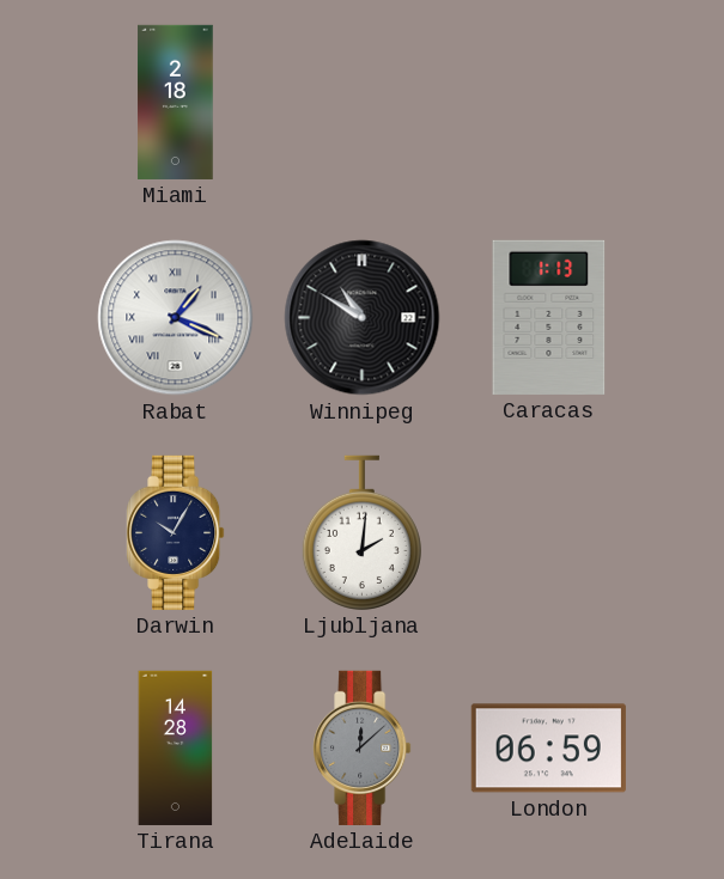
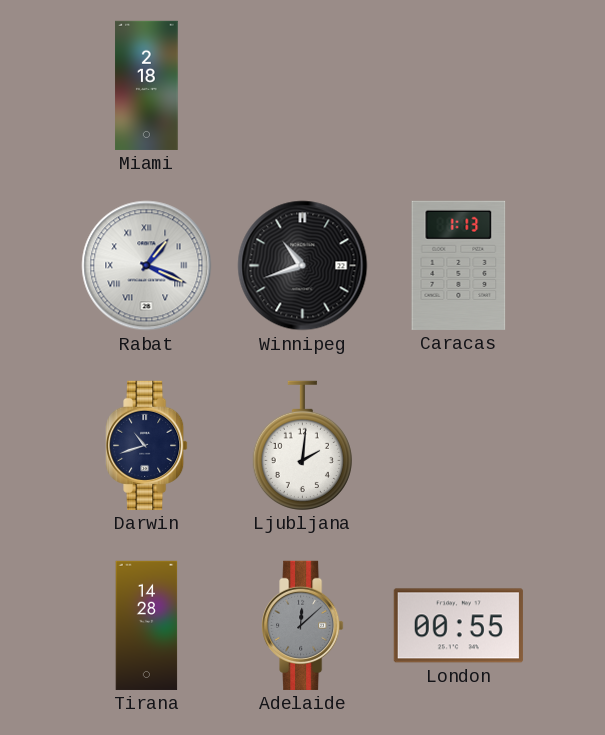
Winnipeg: 10:50 -> 10:42 (303, 266)
Darwin: 10:05 -> 10:42 (147, 445)
London: 06:59 -> 00:55 (458, 626)
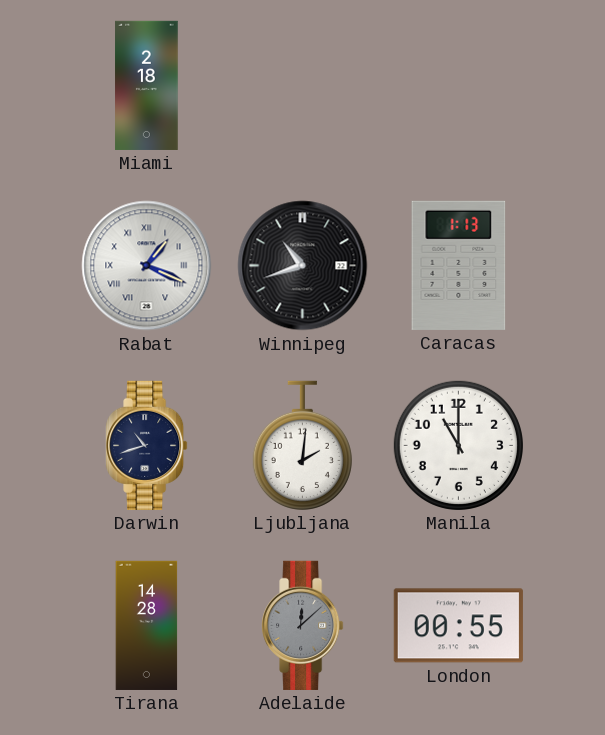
Manila: none -> 11:00 (458, 445)
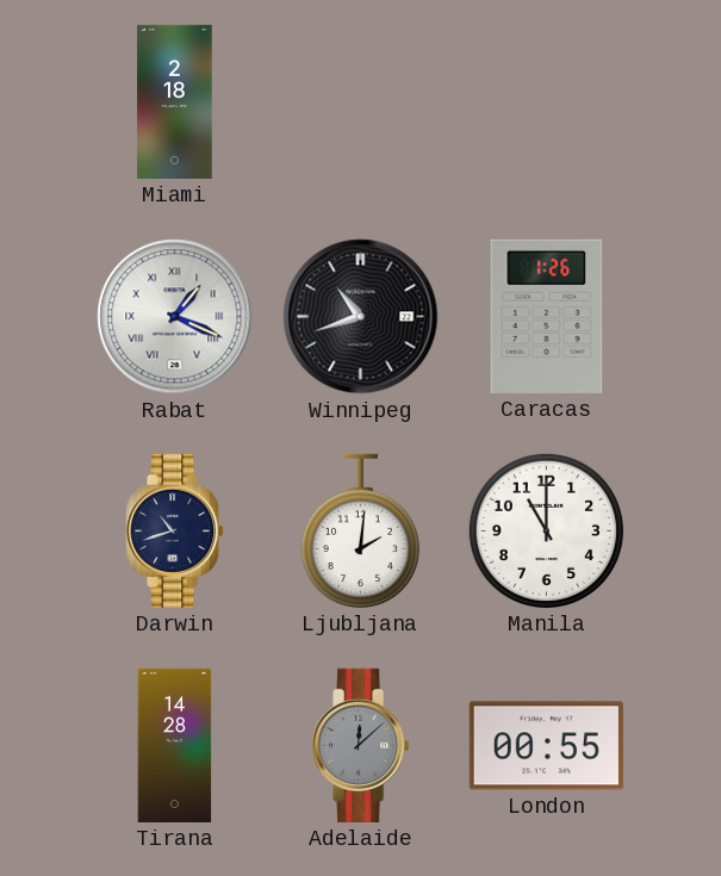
Caracas: 1:13 -> 1:26 (547, 316)
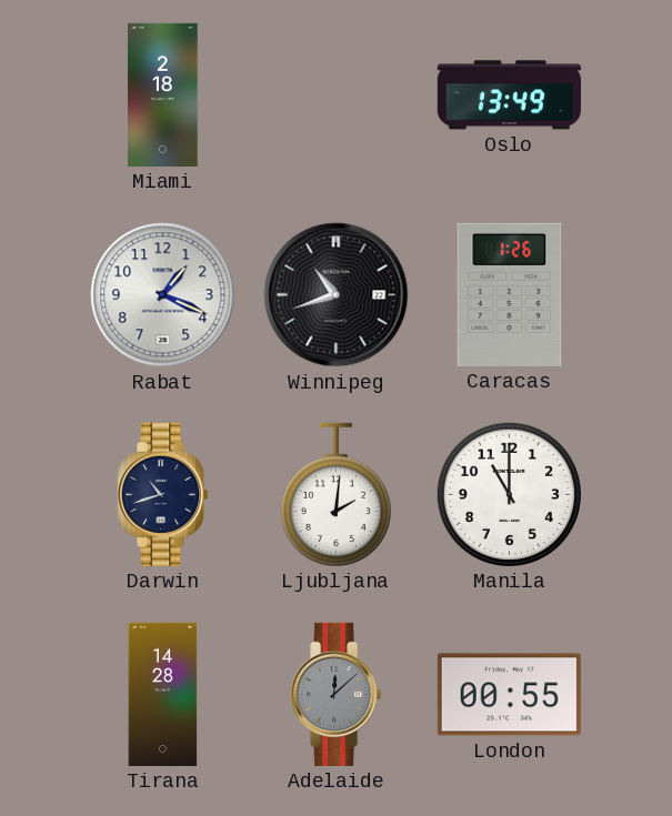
Oslo: none -> 13:49 (509, 95)
Rabat numerals: Roman -> Arabic (163, 295)
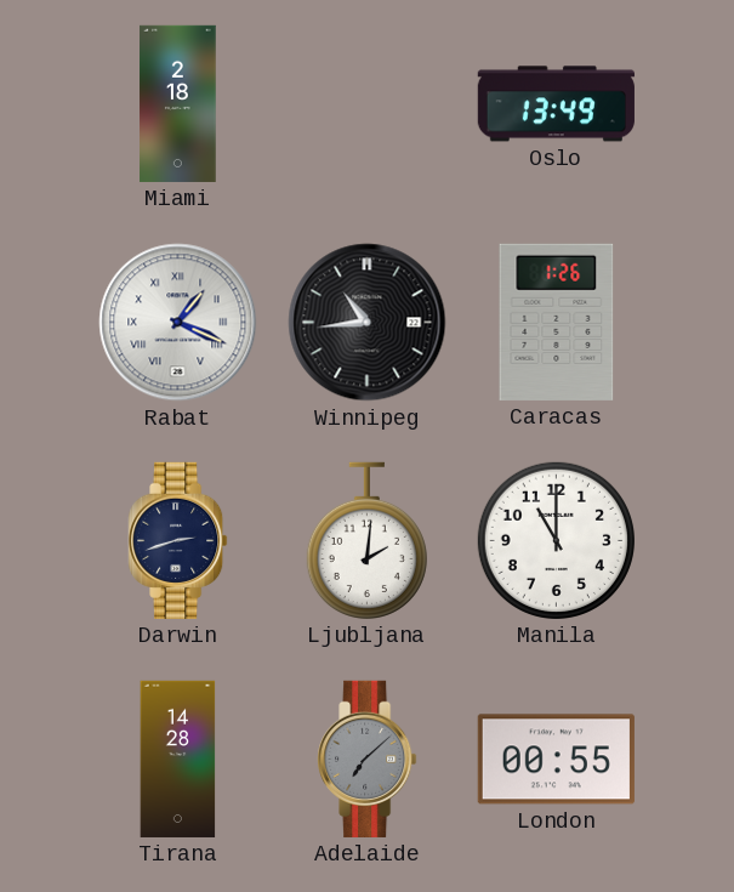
Rabat numerals: Arabic -> Roman (178, 323)
Winnipeg: 10:42 -> 10:44 (368, 323)
Darwin: 10:42 -> 2:42 (178, 540)
Adelaide: 12:08 -> 7:08 (368, 759)
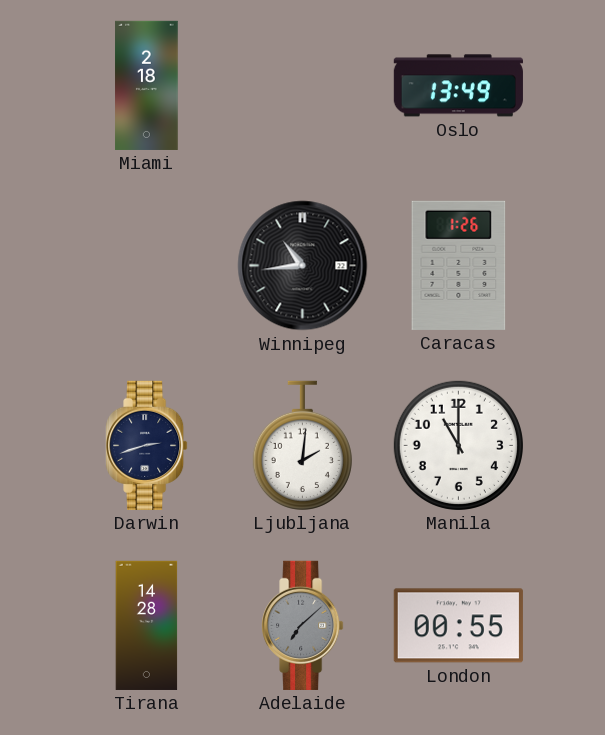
Rabat: 1:19 -> none (178, 323)
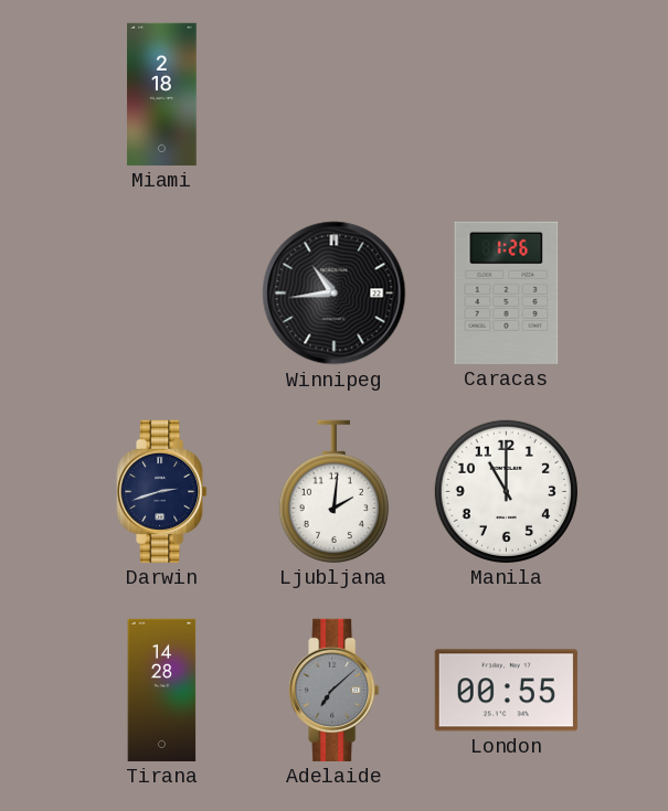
Oslo: 13:49 -> none (458, 86)
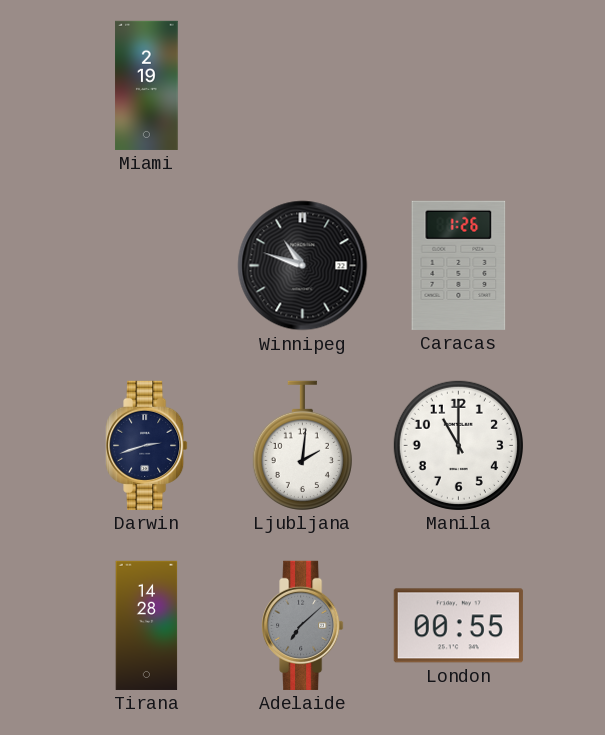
Miami: 2:18 -> 2:19 (147, 85)
Winnipeg: 10:44 -> 10:48 (303, 266)
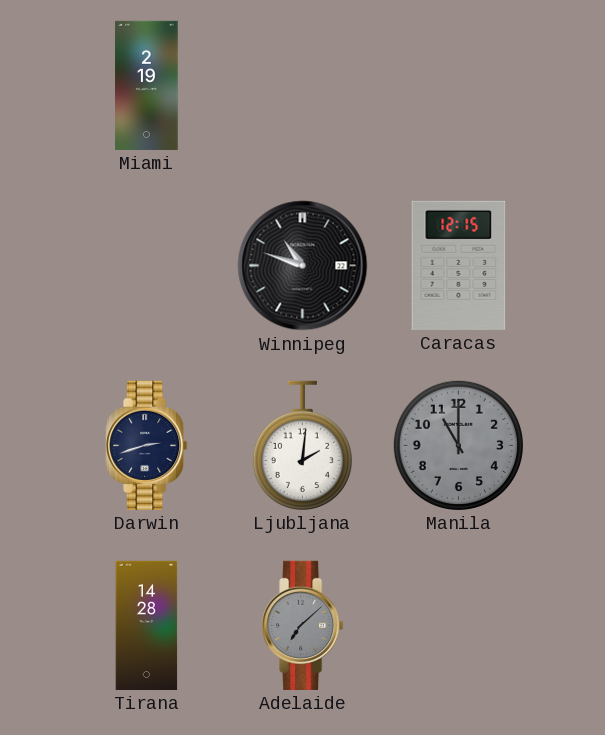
Caracas: 1:26 -> 12:15 (459, 265)
Manila dial: white -> grey (458, 445)
London: 00:55 -> none (458, 626)
